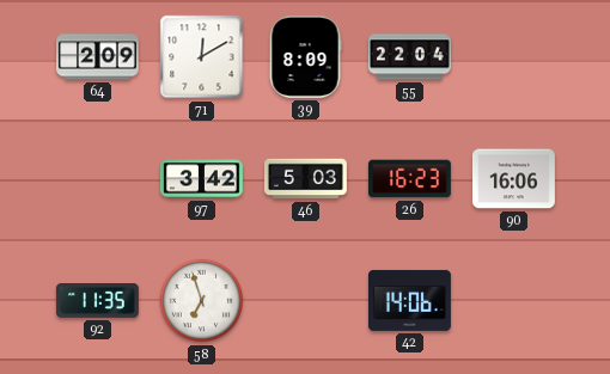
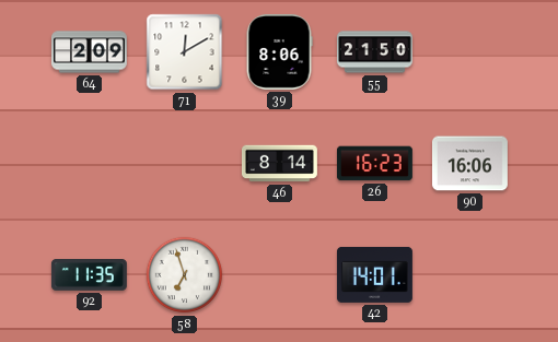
39: 8:09 -> 8:06 (279, 51)
55: 22:04 -> 21:50 (374, 52)
97: 3:42 -> none (201, 179)
46: 5:03 -> 8:14 (279, 164)
42: 14:06 -> 14:01 (374, 274)
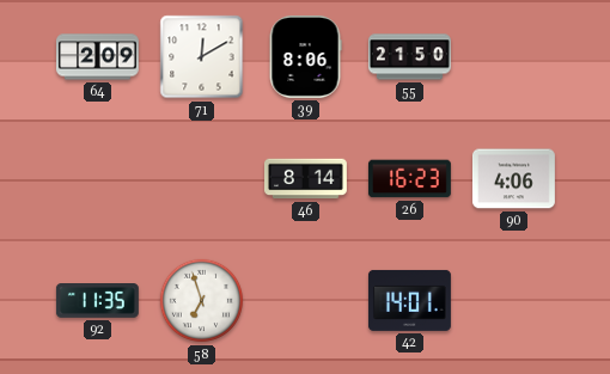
90: 16:06 -> 4:06 (513, 179)
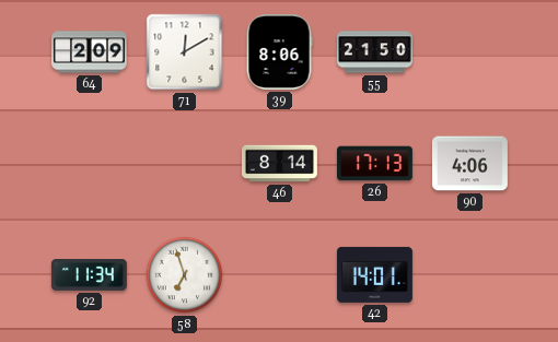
26: 16:23 -> 17:13 (374, 164)
92: 11:35 -> 11:34 (89, 275)
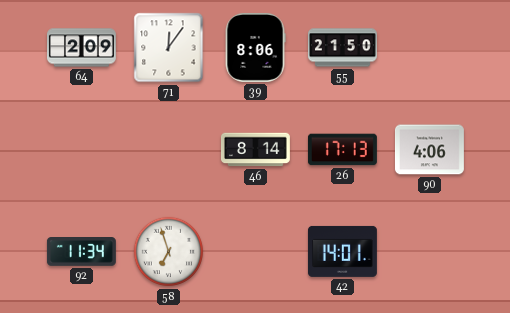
71: 12:10 -> 12:06 (169, 48)
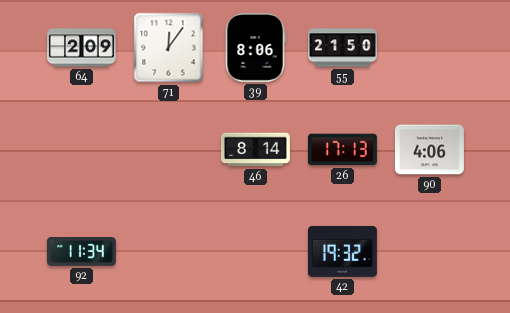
58: 6:57 -> none (169, 252)
42: 14:01 -> 19:32 (342, 251)
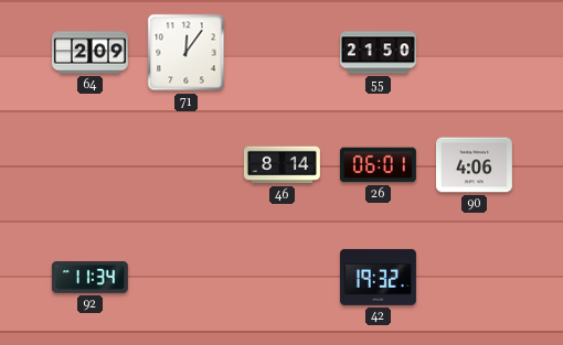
39: 8:06 -> none (255, 47)
26: 17:13 -> 06:01 (378, 165)
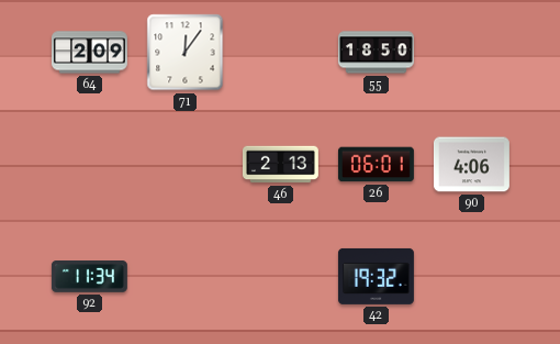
55: 21:50 -> 18:50 (376, 53)
46: 8:14 -> 2:13 (280, 165)
